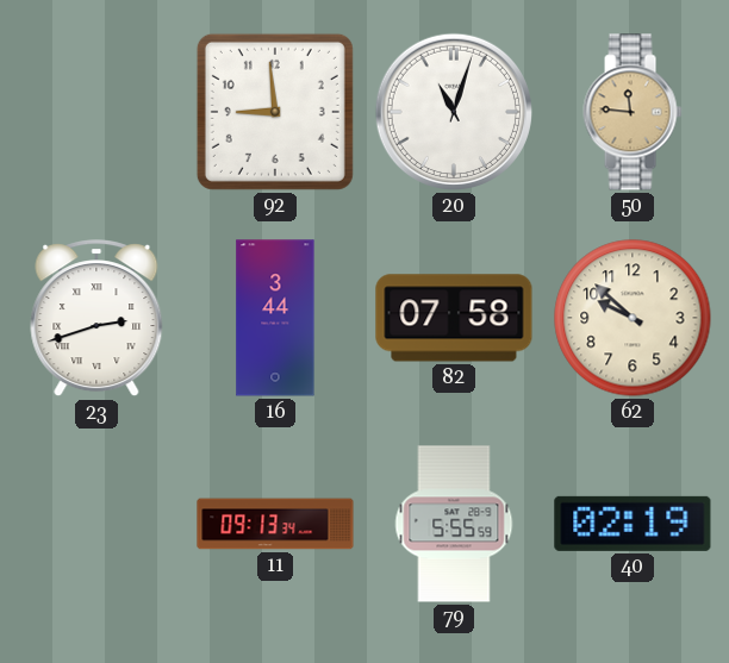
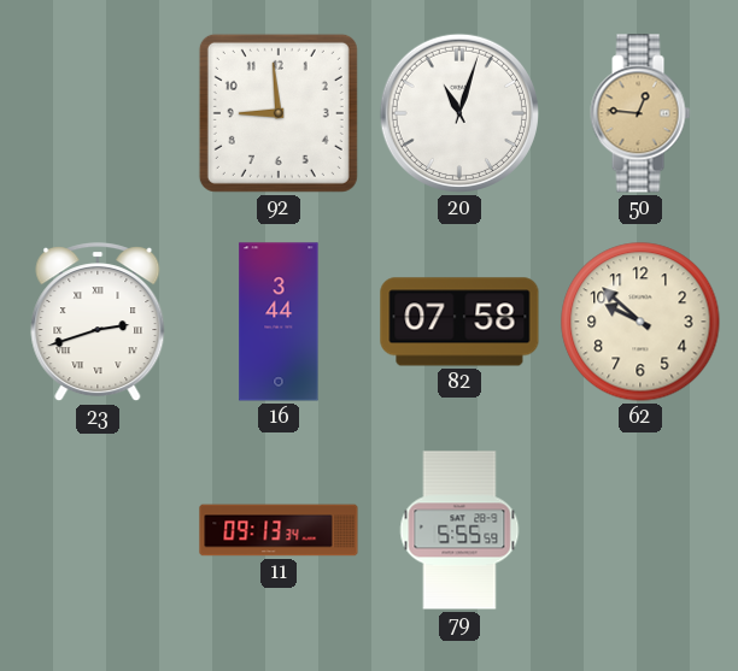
50: 11:46 -> 12:46 (640, 113)
40: 02:19 -> none (633, 524)
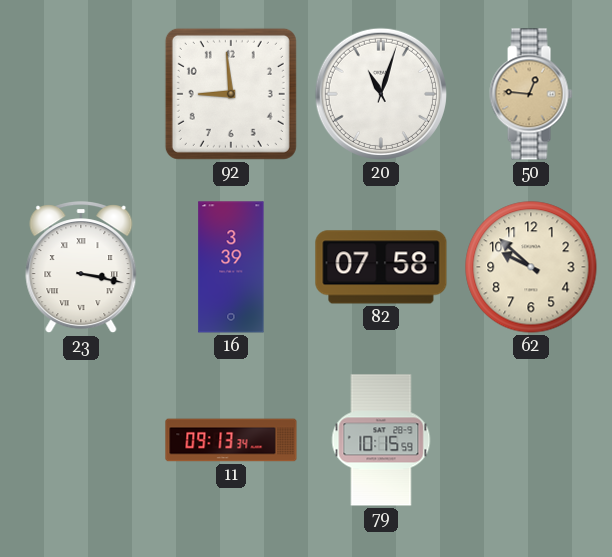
23: 2:42 -> 3:17 (81, 268)
16: 3:44 -> 3:39 (231, 267)
79: 5:55 -> 10:15 (381, 440)
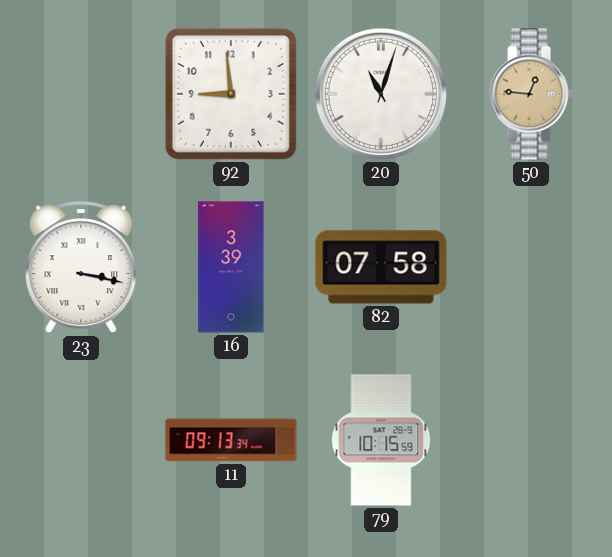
62: 9:52 -> none (531, 267)
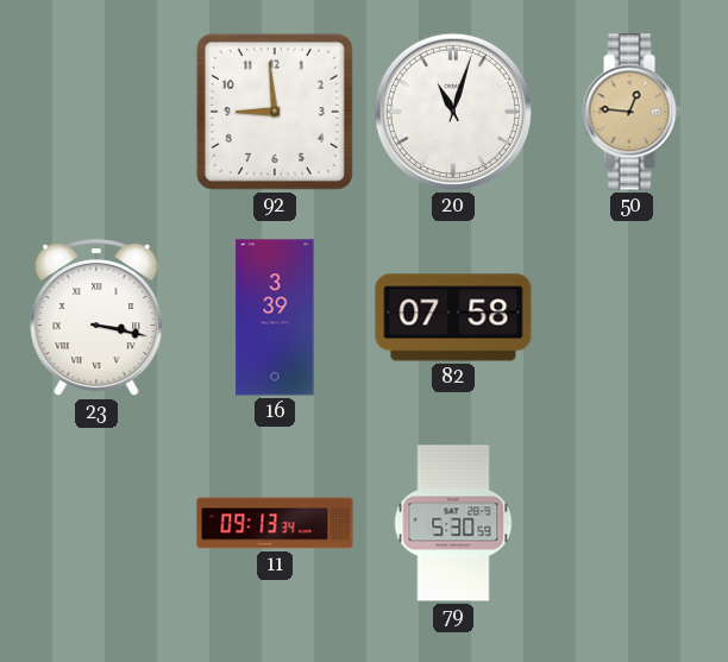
79: 10:15 -> 5:30 (453, 523)
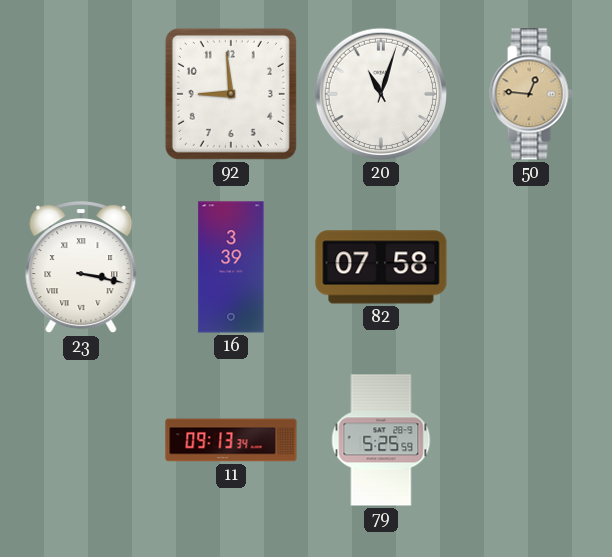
79: 5:30 -> 5:25 (381, 440)
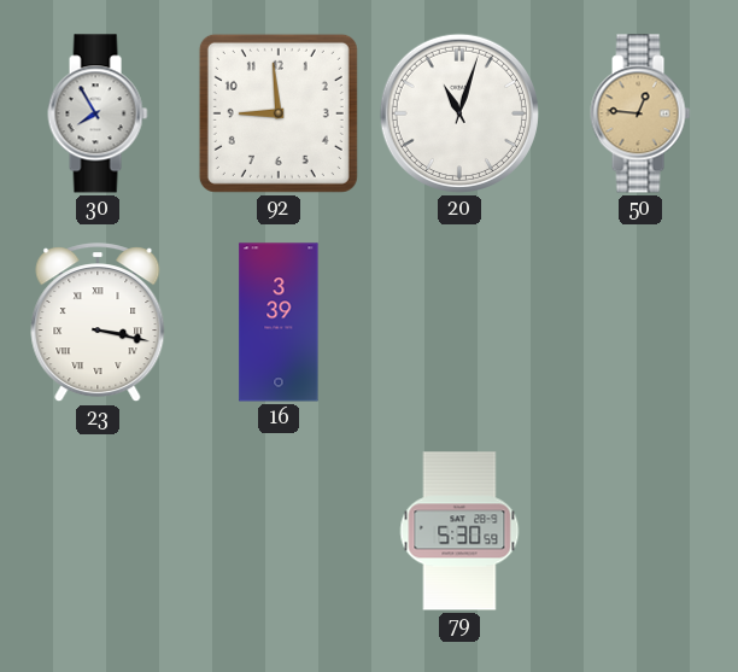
30: none -> 7:55 (98, 113)
82: 07:58 -> none (381, 267)
11: 09:13 -> none (231, 440)
79: 5:25 -> 5:30 (459, 531)
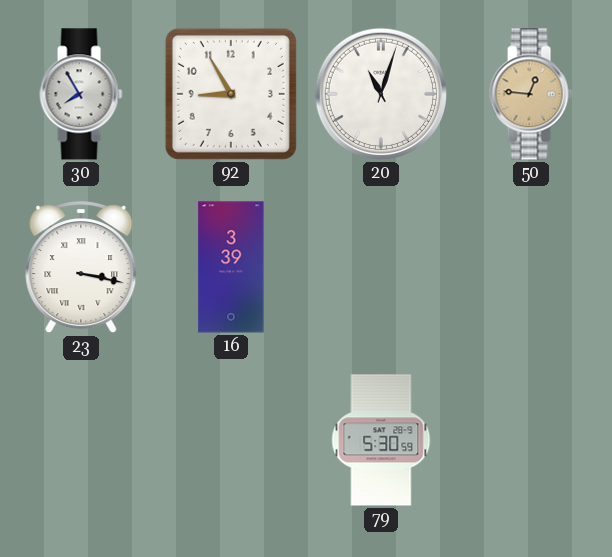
92: 8:59 -> 8:55 (231, 94)
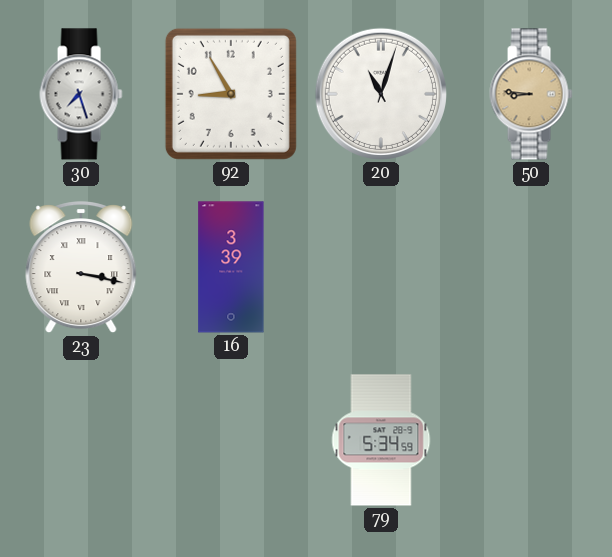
30: 7:55 -> 7:27 (81, 94)
50: 12:46 -> 8:46 (531, 94)
79: 5:30 -> 5:34 (381, 440)
